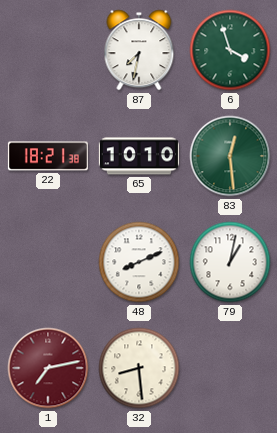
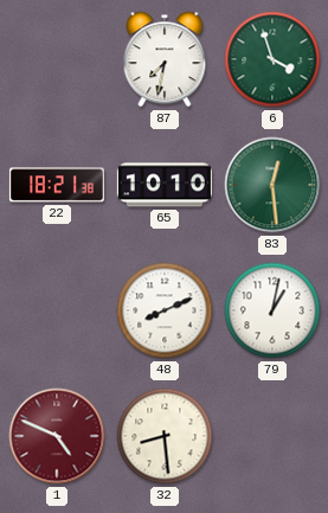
1: 7:13 -> 4:49 (57, 436)
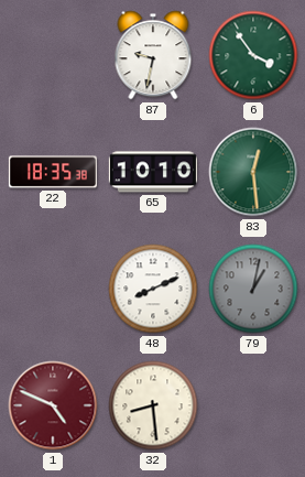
87: 7:32 -> 9:32 (153, 55)
6: 3:57 -> 3:54 (253, 55)
22: 18:21 -> 18:35 (53, 172)
79 dial: white -> grey (253, 289)
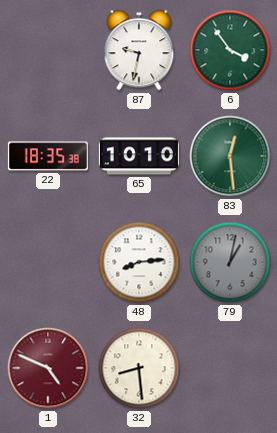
48: 8:11 -> 8:14 (139, 262)
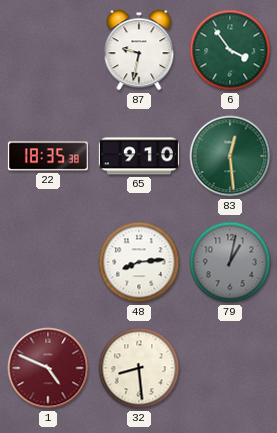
65: 10:10 -> 9:10 (139, 156)
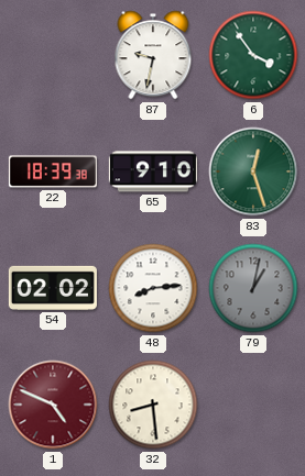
22: 18:35 -> 18:39 (53, 171)
83: 12:29 -> 12:27 (253, 171)
54: none -> 02:02 (53, 288)
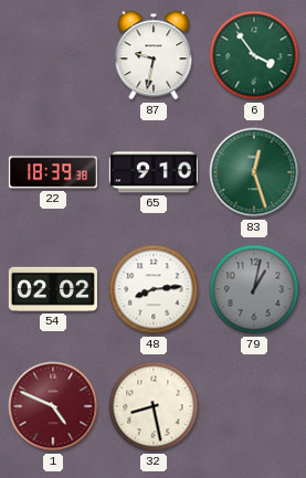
32: 8:29 -> 8:28 (154, 406)
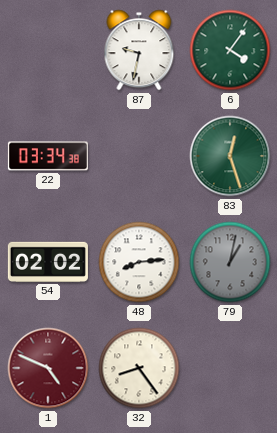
6: 3:54 -> 4:06 (230, 50)
22: 18:39 -> 03:34 (48, 156)
65: 9:10 -> none (154, 172)
32: 8:28 -> 8:24 (139, 368)
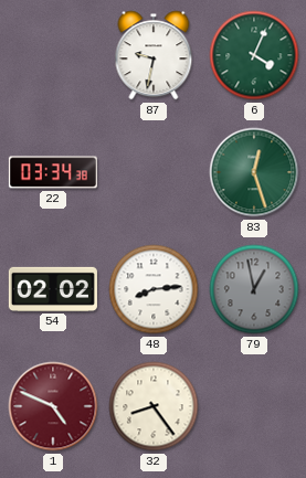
6: 4:06 -> 4:04 (254, 55)
79: 1:02 -> 12:58 (254, 289)
